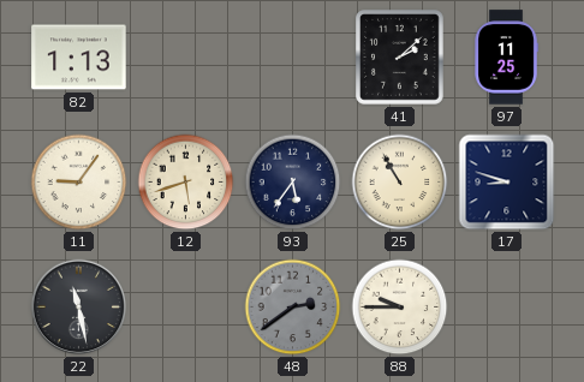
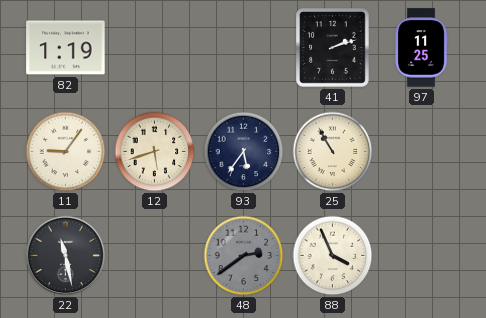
82: 1:13 -> 1:19 (66, 48)
41: 2:08 -> 2:12 (333, 48)
17: 8:48 -> none (507, 183)
88: 9:45 -> 3:56 (333, 256)
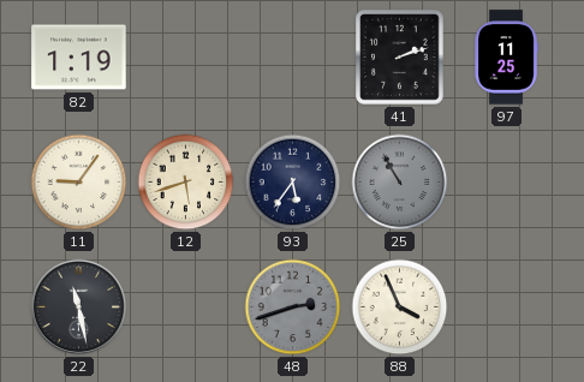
25 dial: cream -> grey (400, 183)
48: 2:39 -> 2:42 (293, 308)
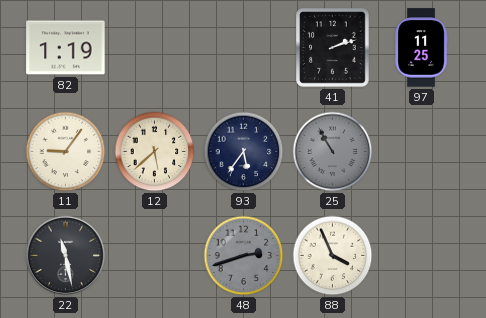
12: 5:42 -> 5:38 (155, 152)
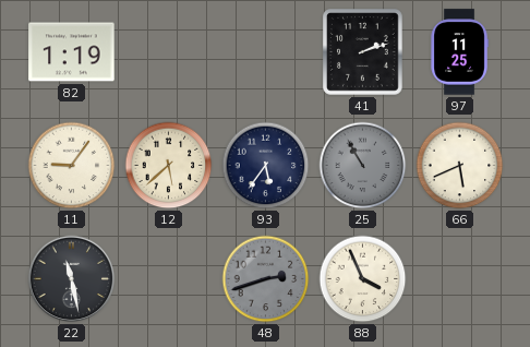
66: none -> 5:41 (460, 166)
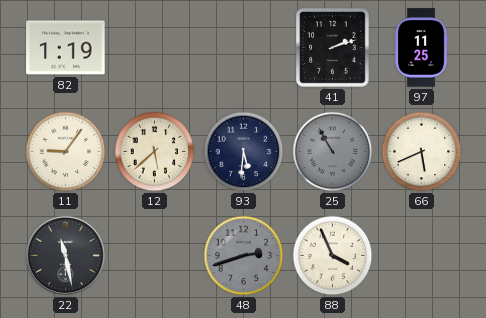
93: 5:36 -> 5:31 (244, 152)
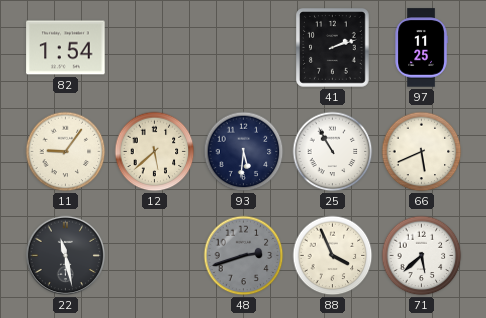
82: 1:19 -> 1:54 (66, 48)
25 dial: grey -> white (333, 152)
71: none -> 5:38 (422, 256)
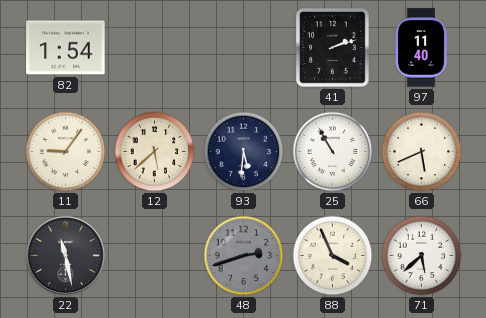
97: 11:25 -> 11:40 (421, 48)
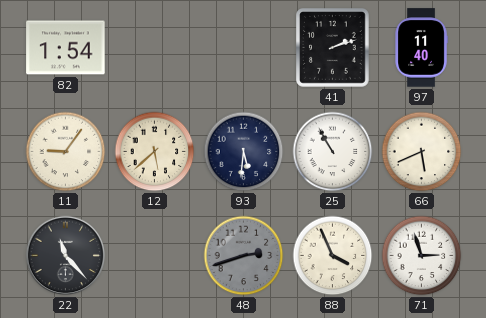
22: 11:28 -> 11:23 (66, 256)
71: 5:38 -> 2:57 (422, 256)
